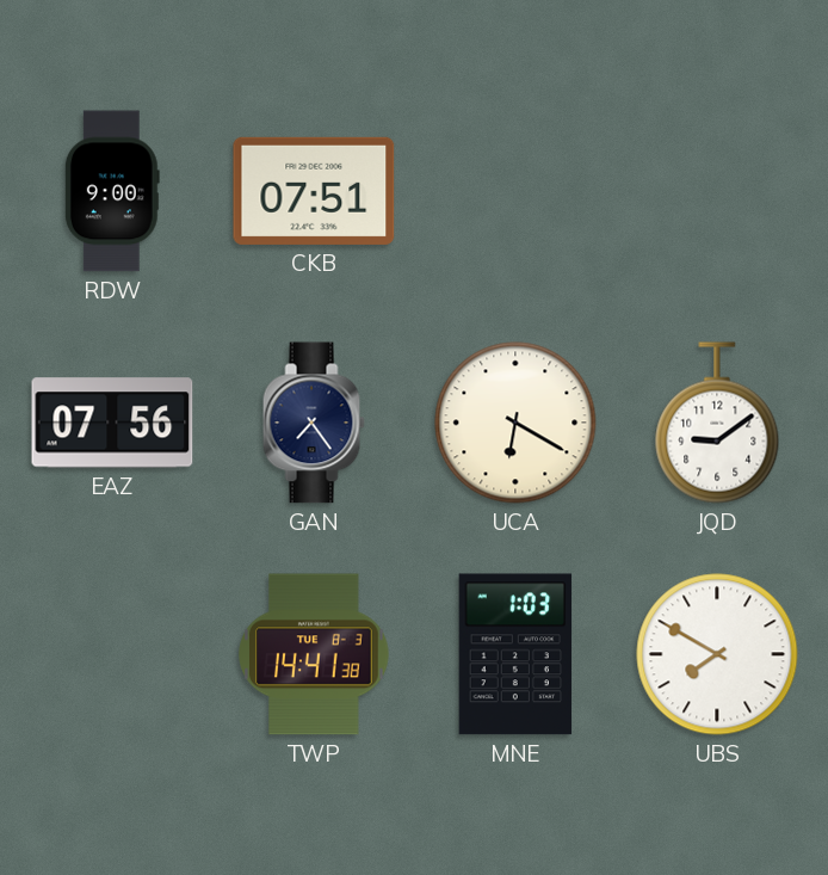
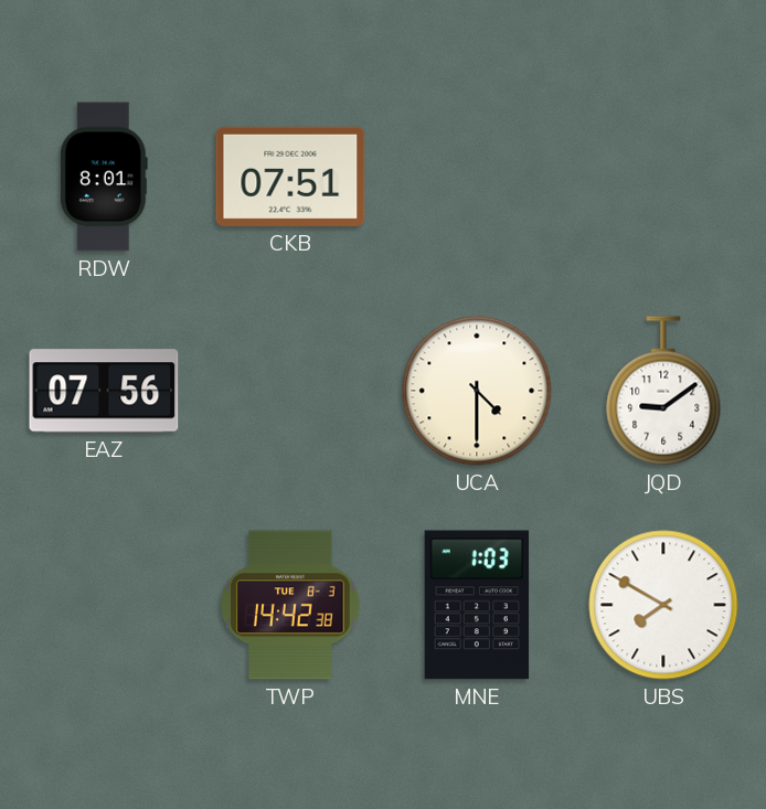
RDW: 9:00 -> 8:01 (104, 177)
GAN: 7:24 -> none (314, 423)
UCA: 6:20 -> 4:30 (477, 391)
TWP: 14:41 -> 14:42 (290, 605)
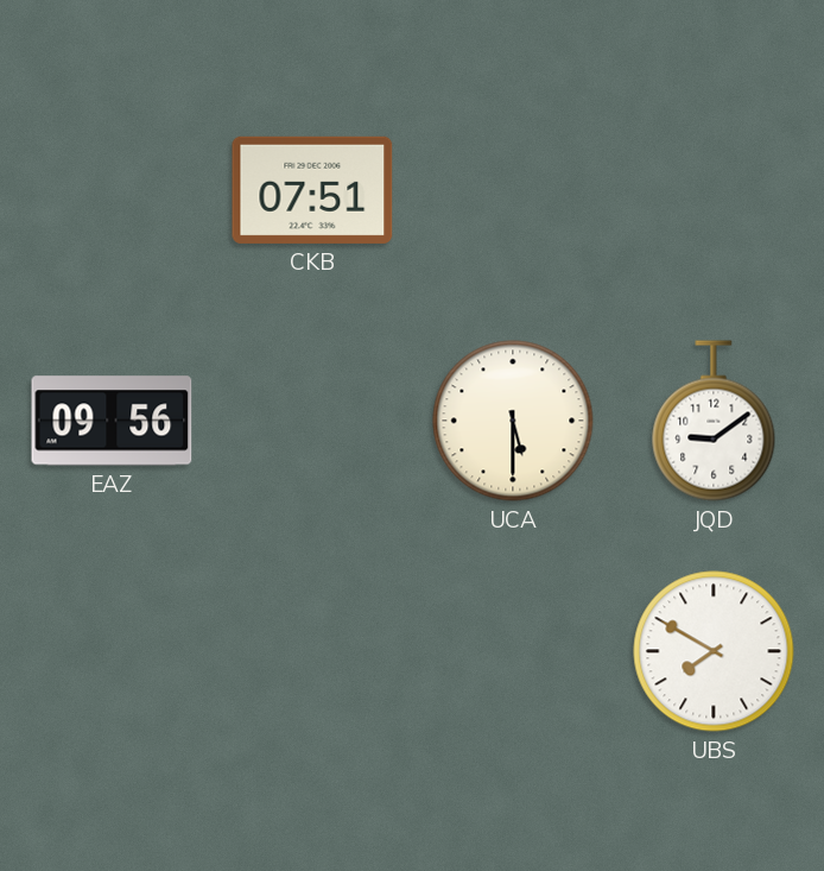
RDW: 8:01 -> none (104, 177)
EAZ: 07:56 -> 09:56 (112, 421)
UCA: 4:30 -> 5:30 (513, 421)
TWP: 14:42 -> none (290, 605)
MNE: 1:03 -> none (477, 605)
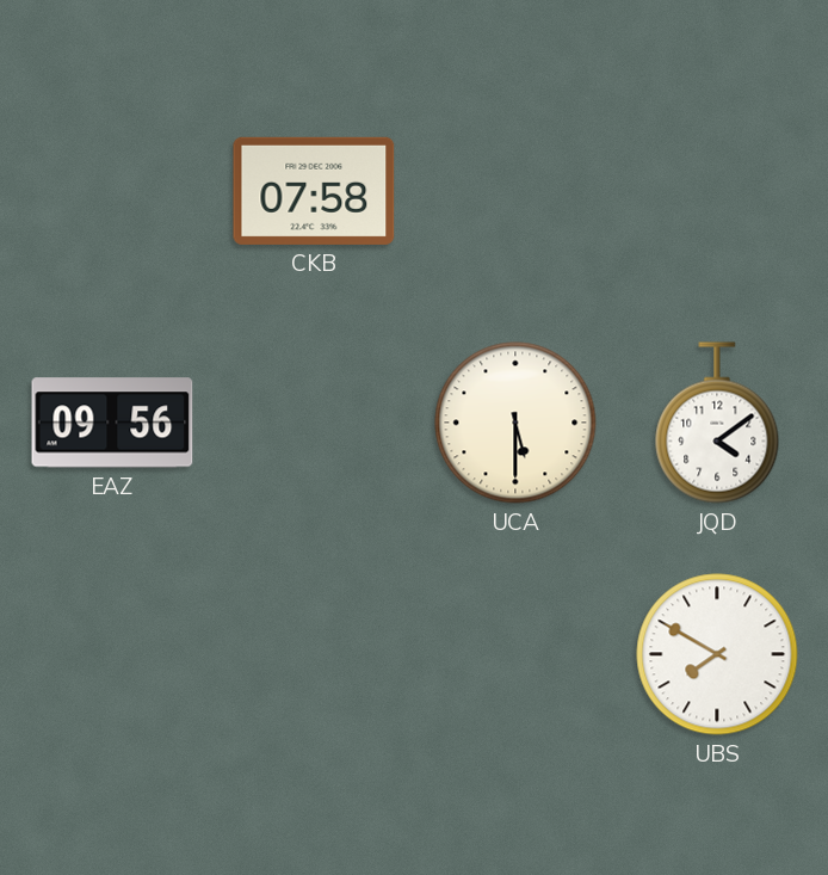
CKB: 07:51 -> 07:58 (314, 191)
JQD: 9:09 -> 4:09 (717, 423)
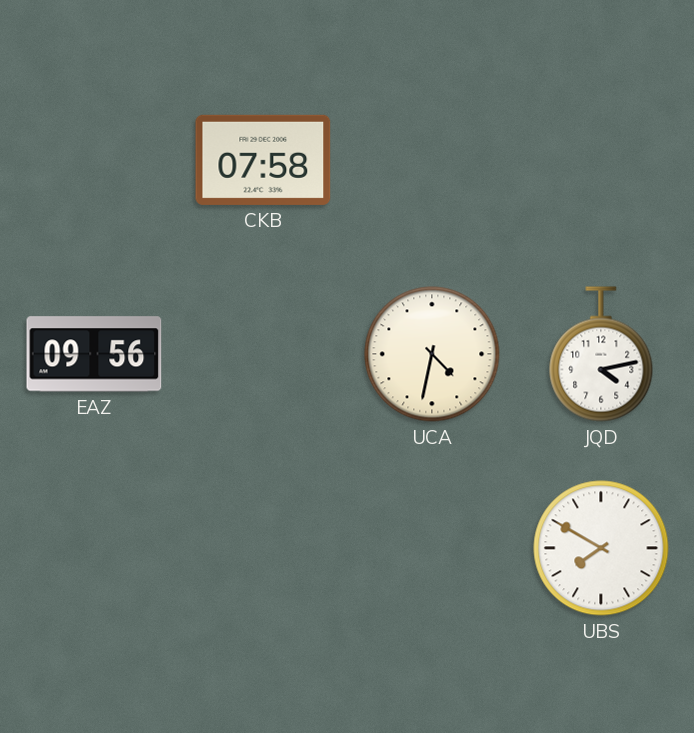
UCA: 5:30 -> 4:32 (432, 354)
JQD: 4:09 -> 4:13 (601, 354)
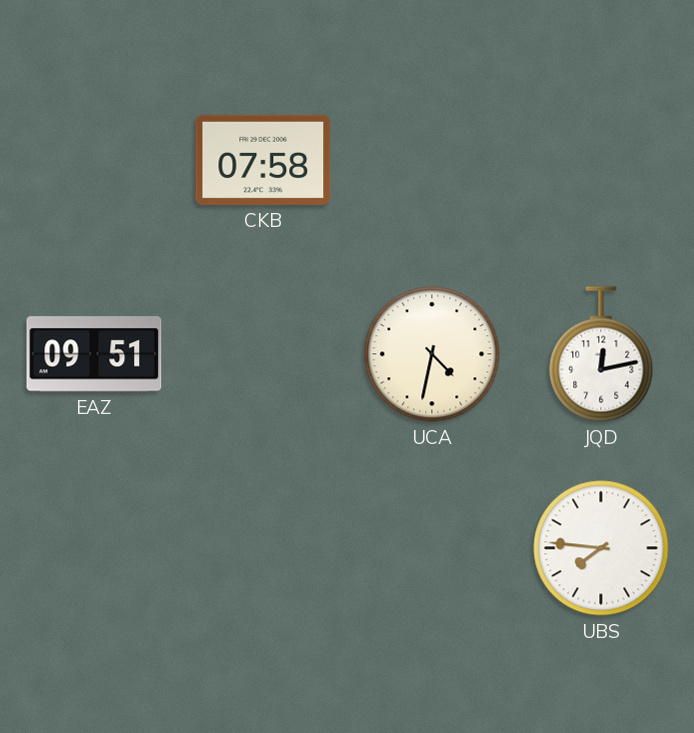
EAZ: 09:56 -> 09:51 (94, 354)
JQD: 4:13 -> 12:13 (601, 354)
UBS: 7:50 -> 7:46 (601, 548)
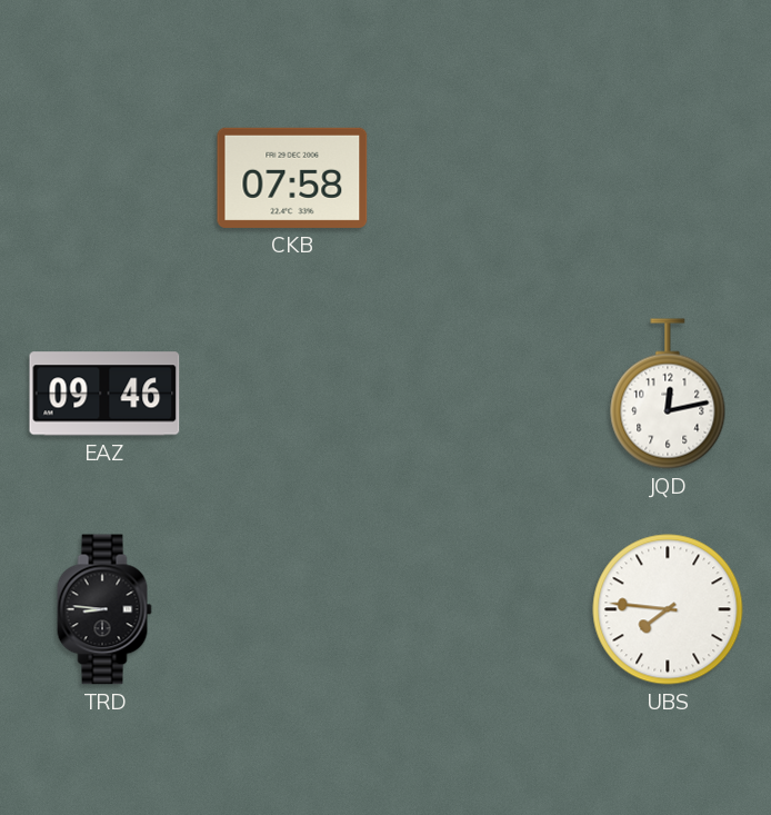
EAZ: 09:51 -> 09:46 (104, 394)
UCA: 4:32 -> none (432, 354)
TRD: none -> 8:46 (104, 609)
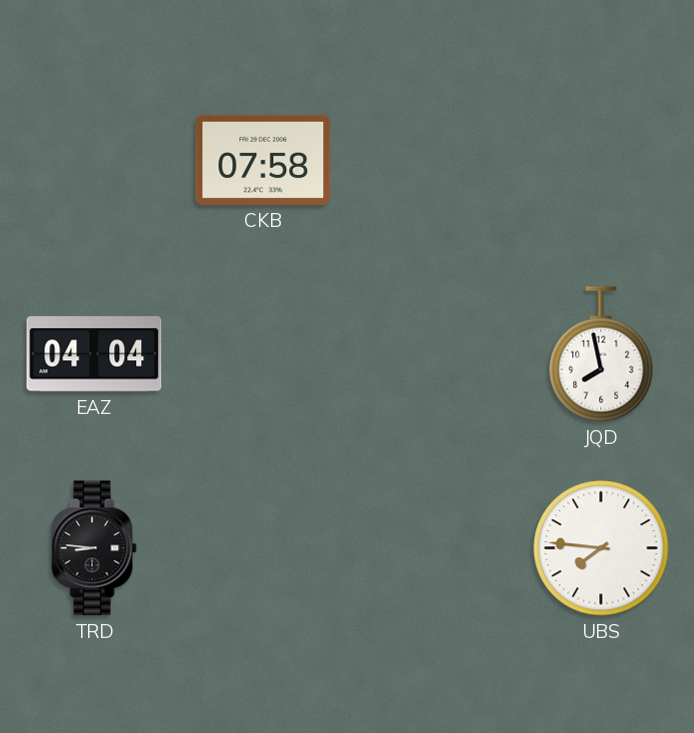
EAZ: 09:46 -> 04:04 (94, 354)
JQD: 12:13 -> 7:58 (601, 354)
